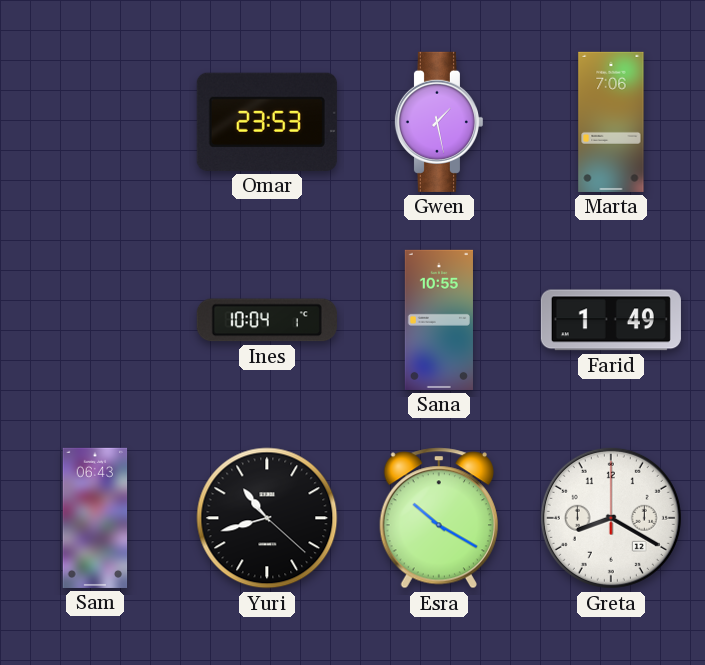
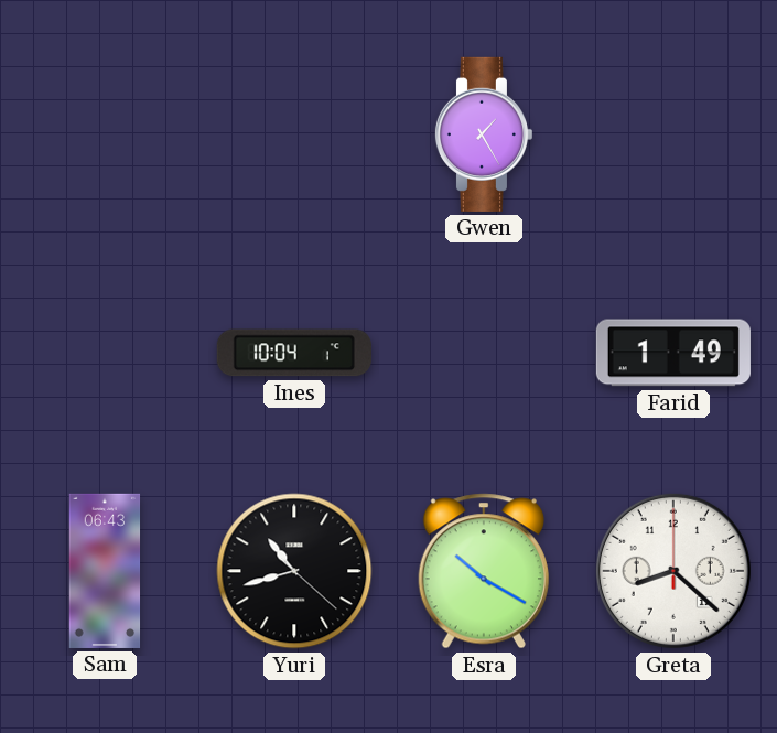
Omar: 23:53 -> none (267, 122)
Gwen: 1:28 -> 1:25 (483, 134)
Marta: 7:06 -> none (611, 122)
Sana: 10:55 -> none (439, 320)
Greta: 8:20 -> 8:22 (673, 571)
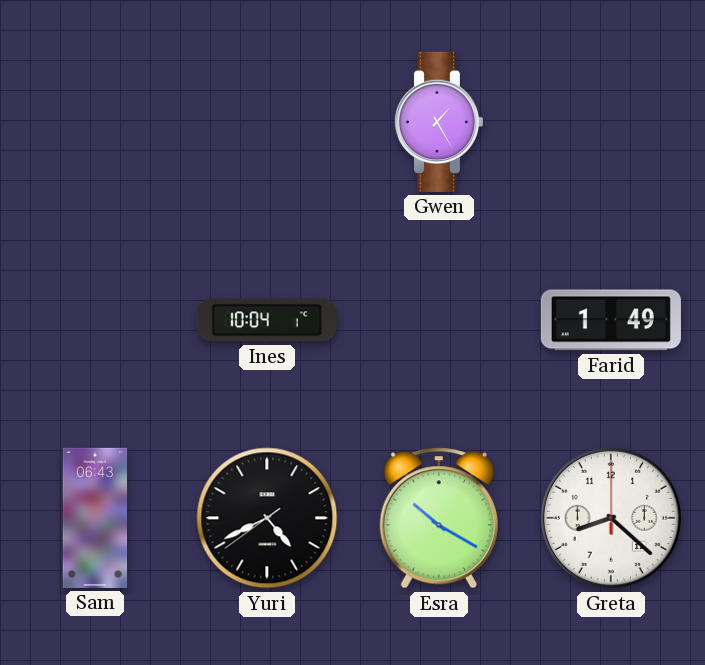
Yuri: 10:42 -> 4:40 (267, 518)
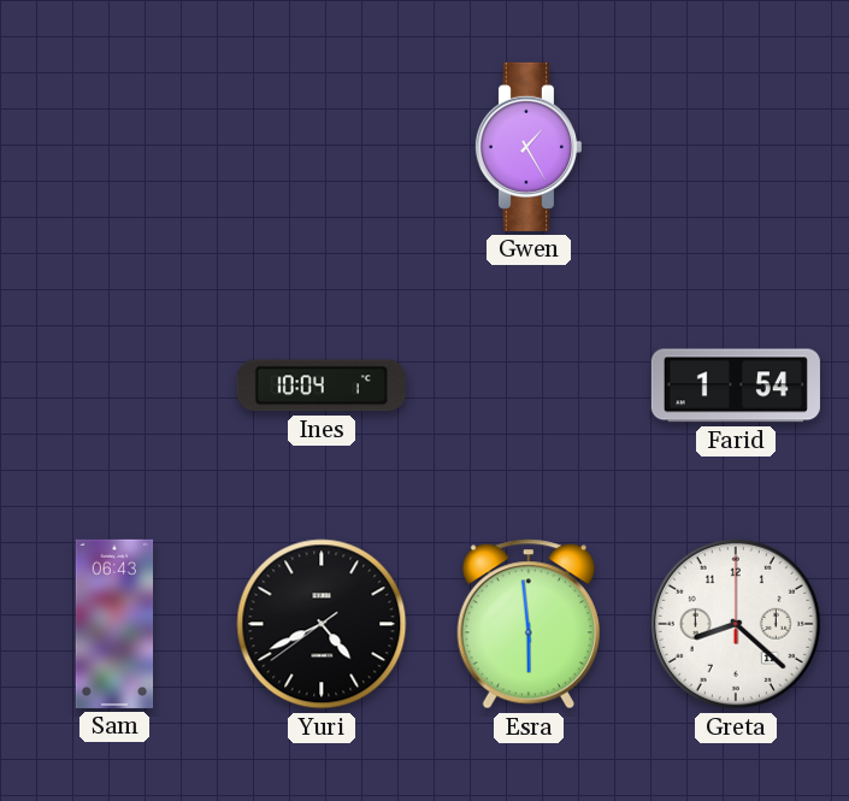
Farid: 1:49 -> 1:54 (736, 385)
Esra: 10:20 -> 5:59 (527, 624)
